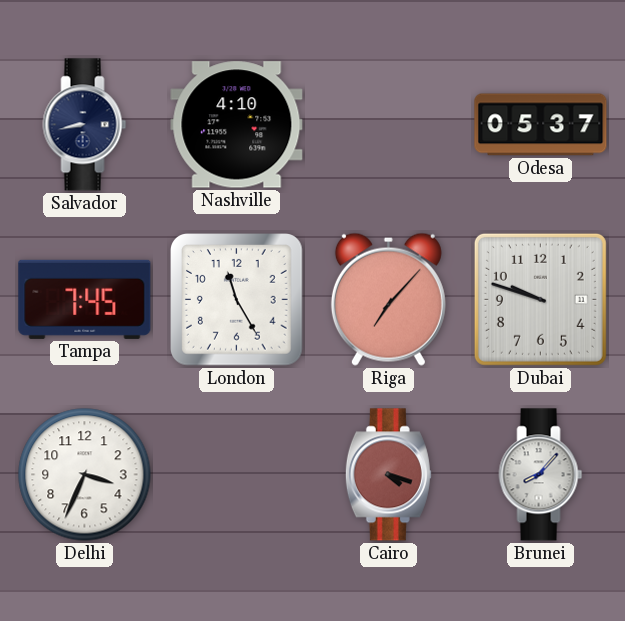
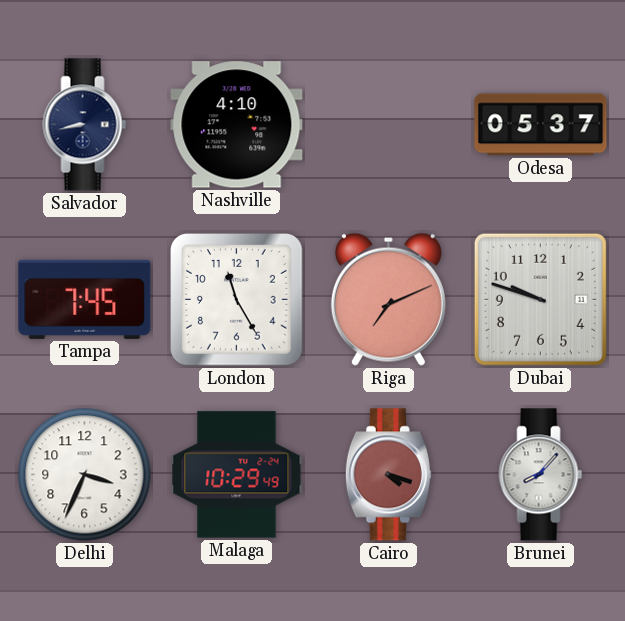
Riga: 7:07 -> 7:11 (388, 299)
Malaga: none -> 10:29 (237, 475)
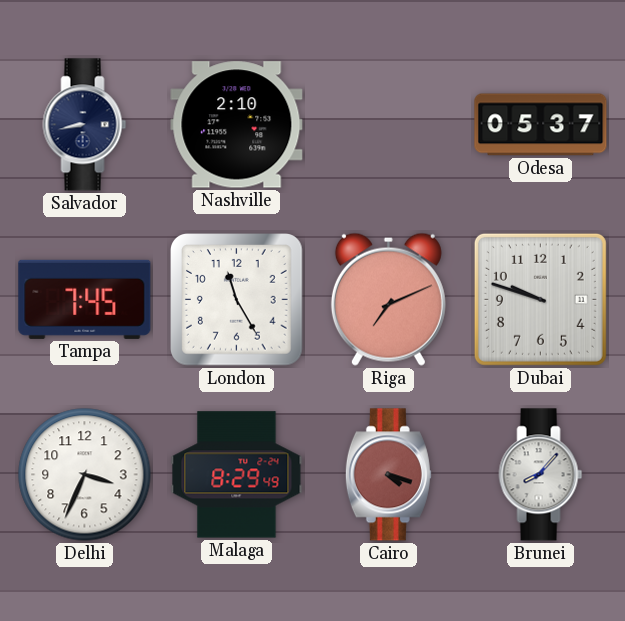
Nashville: 4:10 -> 2:10 (237, 125)
Malaga: 10:29 -> 8:29 (237, 475)
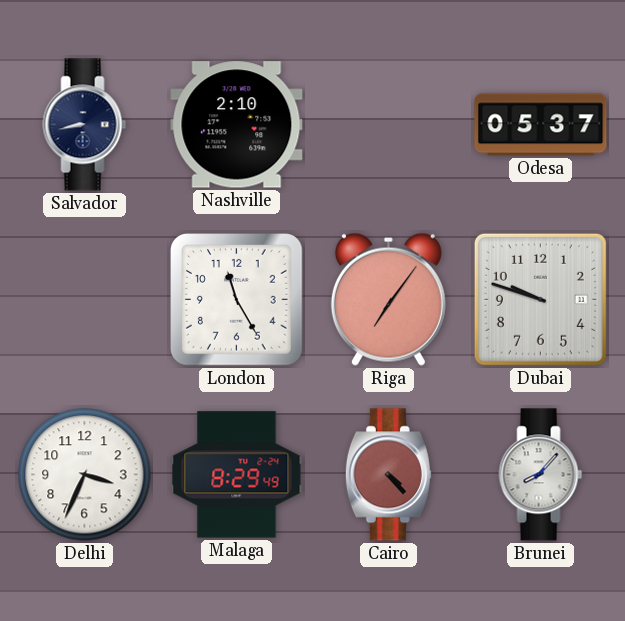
Tampa: 7:45 -> none (85, 299)
Riga: 7:11 -> 7:06 (388, 299)
Cairo: 4:18 -> 4:23 (388, 475)
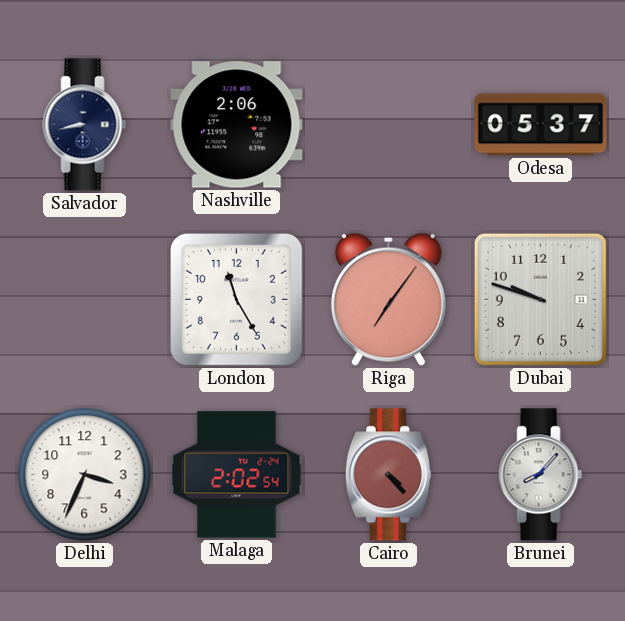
Nashville: 2:10 -> 2:06 (237, 125)
Malaga: 8:29 -> 2:02 (237, 475)
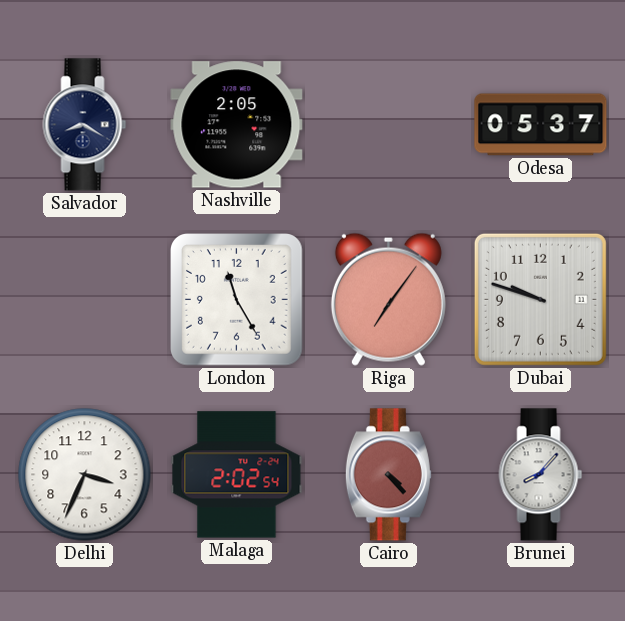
Salvador: 8:43 -> 8:20 (85, 125)
Nashville: 2:06 -> 2:05 (237, 125)
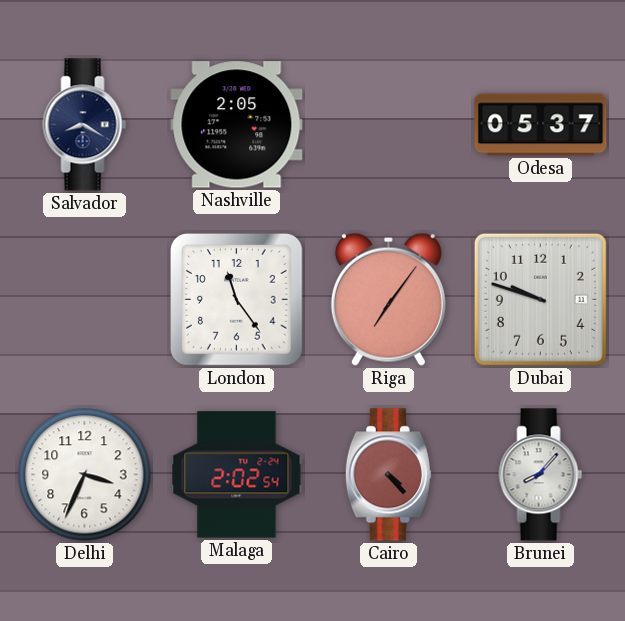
London: 11:25 -> 11:24 (237, 300)
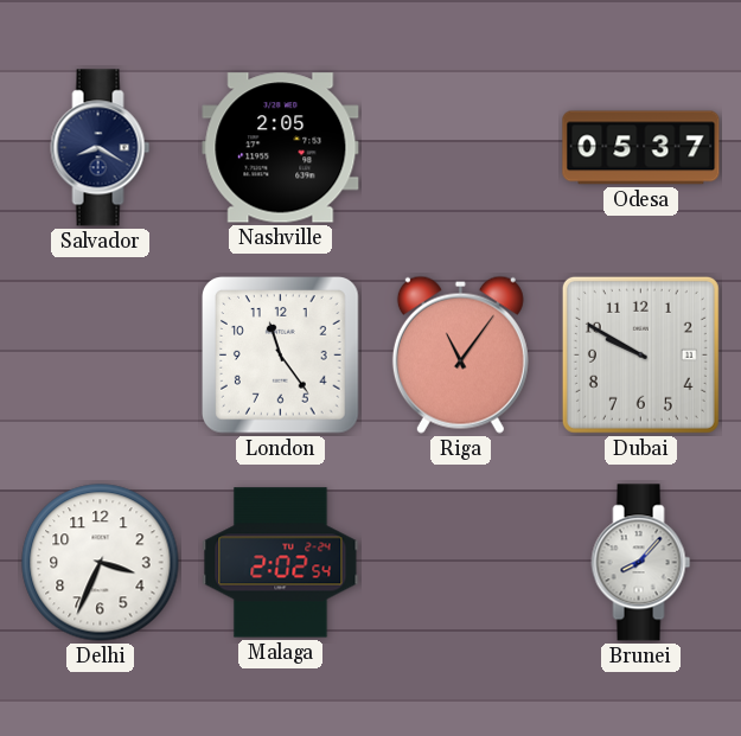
Riga: 7:06 -> 11:06 (460, 354)
Dubai: 9:48 -> 9:50 (640, 354)
Cairo: 4:23 -> none (388, 475)
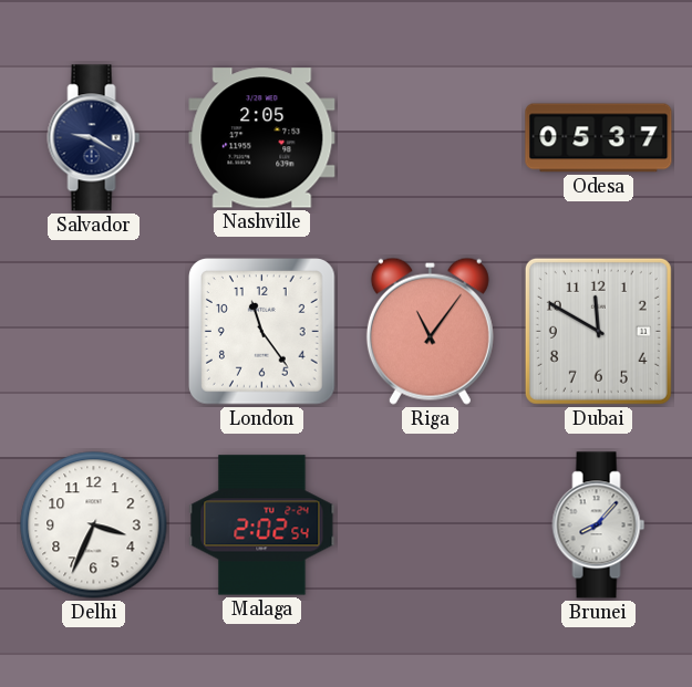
Salvador: 8:20 -> 9:20 (94, 138)
Dubai: 9:50 -> 11:50 (598, 331)
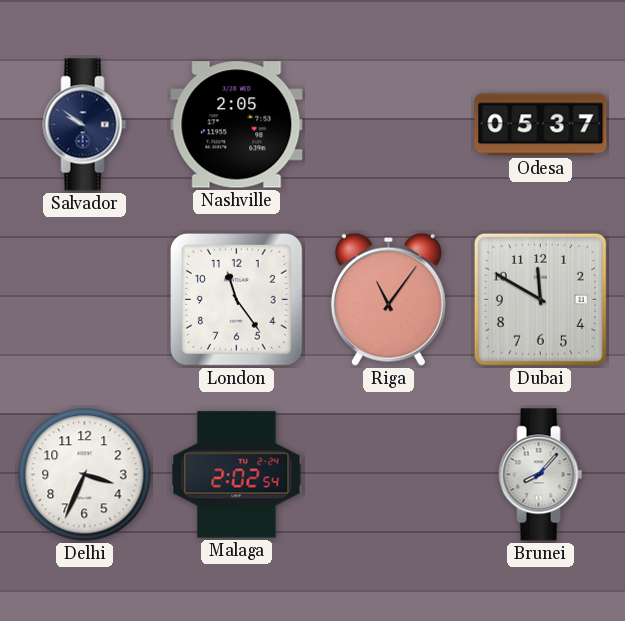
Salvador: 9:20 -> 9:51 (85, 125)
